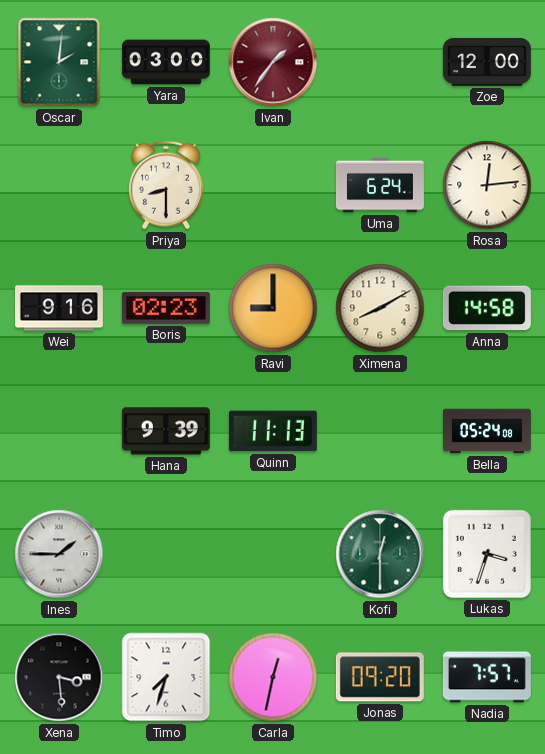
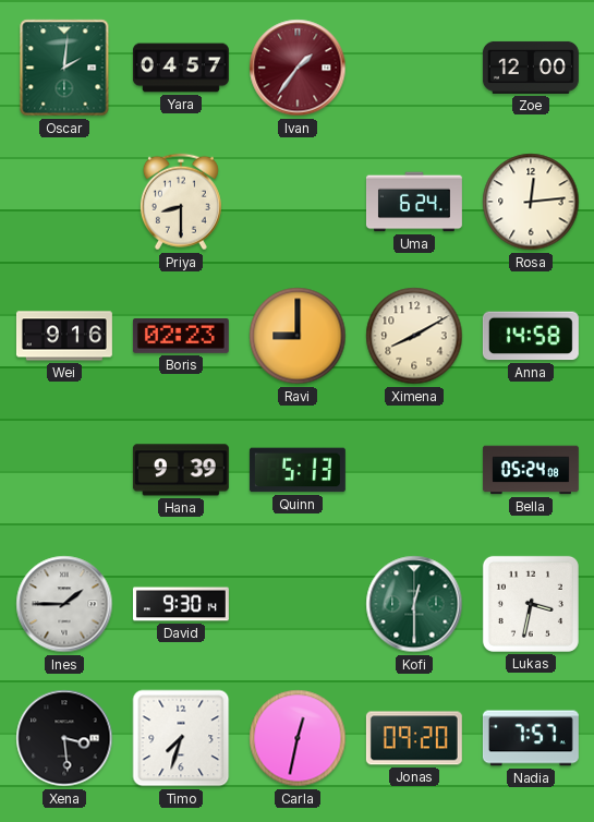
Yara: 03:00 -> 04:57 (181, 68)
Quinn: 11:13 -> 5:13 (298, 470)
David: none -> 9:30 (181, 604)
Lukas: 3:33 -> 3:32 (531, 604)
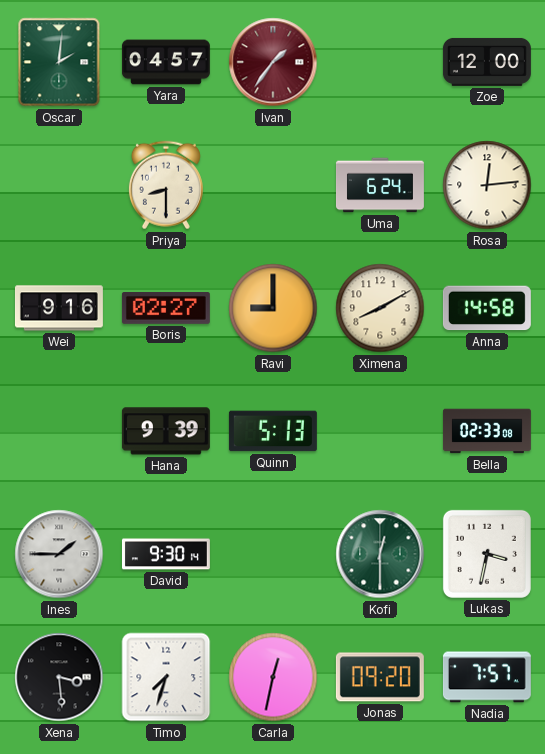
Boris: 02:23 -> 02:27 (166, 309)
Bella: 05:24 -> 02:33 (487, 431)
